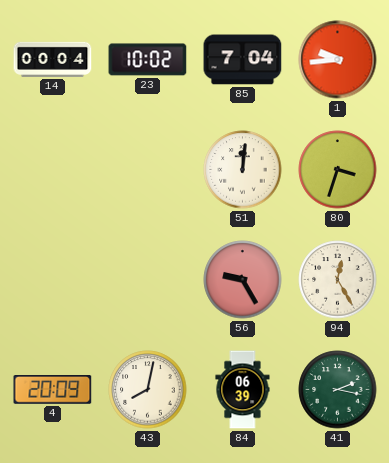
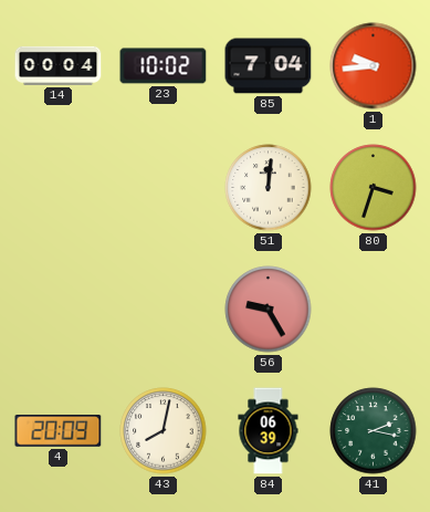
94: 12:25 -> none (338, 280)
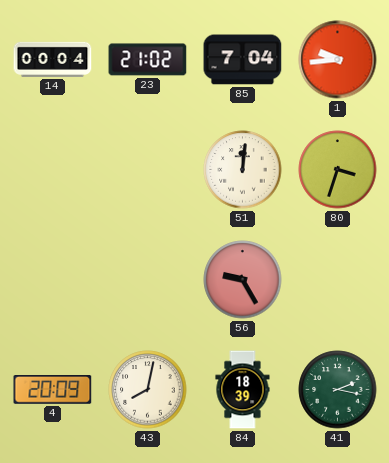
23: 10:02 -> 21:02 (148, 60)
84: 06:39 -> 18:39 (243, 390)
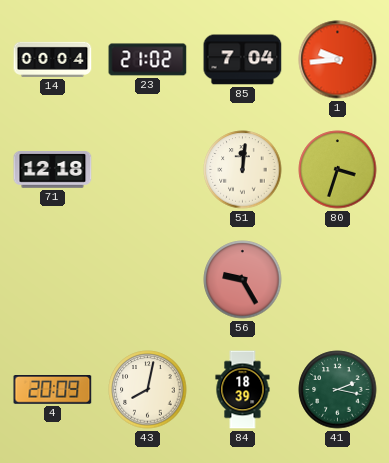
71: none -> 12:18 (53, 170)
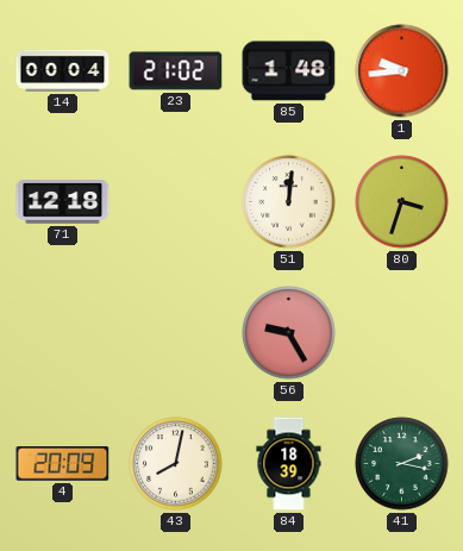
85: 7:04 -> 1:48 (289, 71)
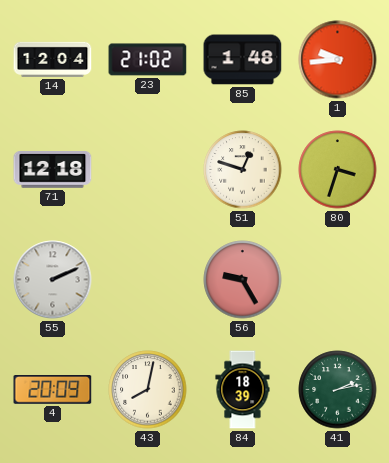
14: 00:04 -> 12:04 (53, 59)
51: 12:01 -> 12:48 (243, 170)
55: none -> 2:11 (53, 280)
41: 2:17 -> 2:13 (338, 390)
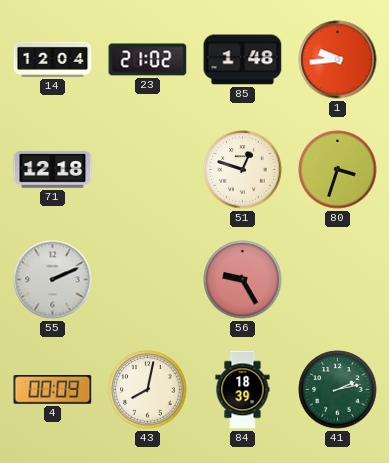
4: 20:09 -> 00:09 (53, 390)
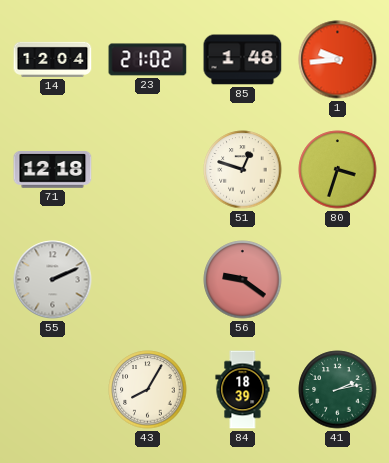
56: 9:25 -> 9:21 (243, 280)
4: 00:09 -> none (53, 390)
43: 8:02 -> 8:05 (148, 390)
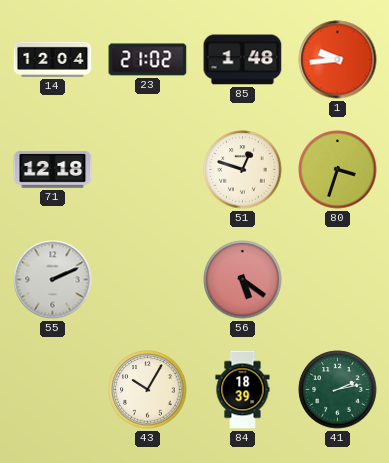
56: 9:21 -> 5:21 (243, 280)
43: 8:05 -> 10:05 (148, 390)
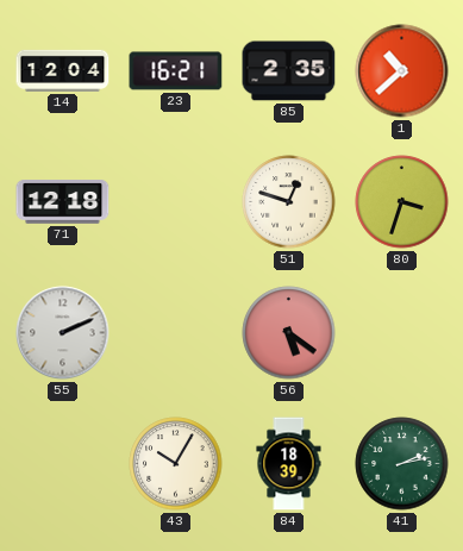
23: 21:02 -> 16:21 (176, 71)
85: 1:48 -> 2:35 (289, 71)
1: 9:44 -> 10:38 (402, 71)
